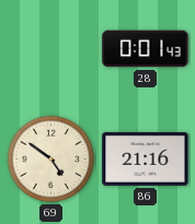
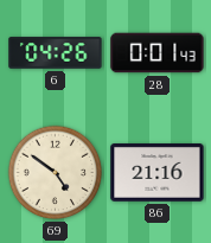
6: none -> 04:26 (56, 53)
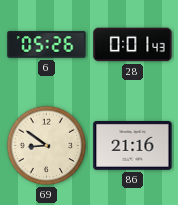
6: 04:26 -> 05:26 (47, 45)
69: 4:51 -> 8:51 (47, 146)
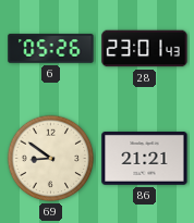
28: 0:01 -> 23:01 (145, 49)
86: 21:16 -> 21:21 (145, 159)
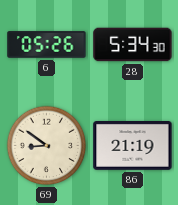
28: 23:01 -> 5:34 (133, 45)
86: 21:21 -> 21:19 (133, 146)
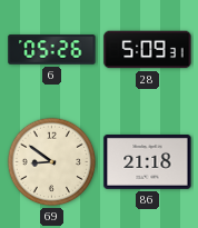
28: 5:34 -> 5:09 (148, 50)
86: 21:19 -> 21:18 (148, 162)
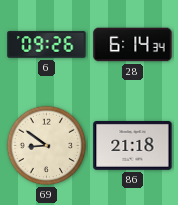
6: 05:26 -> 09:26 (47, 45)
28: 5:09 -> 6:14 (133, 45)
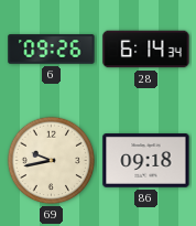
69: 8:51 -> 9:43 (52, 161)
86: 21:18 -> 09:18 (146, 161)
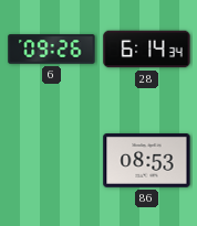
69: 9:43 -> none (52, 161)
86: 09:18 -> 08:53 (147, 161)
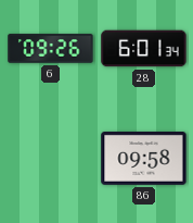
28: 6:14 -> 6:01 (144, 49)
86: 08:53 -> 09:58 (144, 159)
